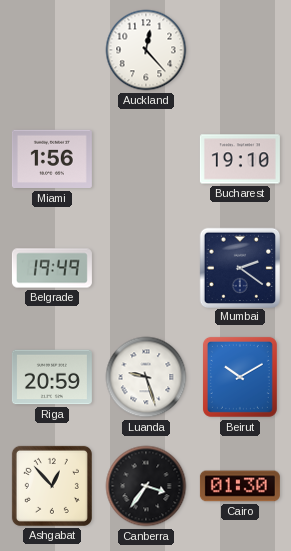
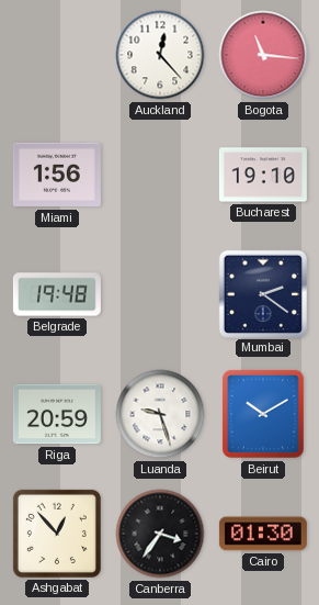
Bogota: none -> 11:16 (263, 55)
Belgrade: 19:49 -> 19:48 (57, 294)
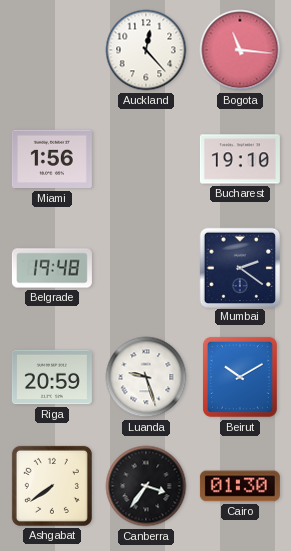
Ashgabat: 12:53 -> 7:39 (52, 486)
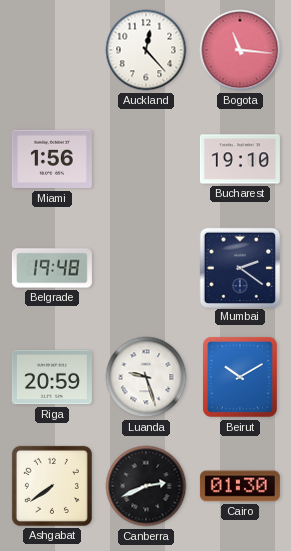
Canberra: 3:36 -> 2:41 (146, 486)
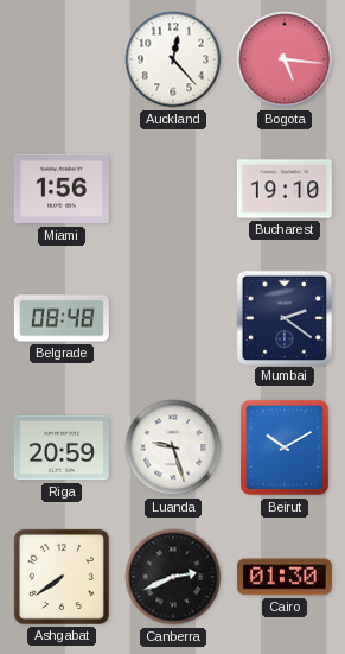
Bogota: 11:16 -> 5:16 (285, 59)
Belgrade: 19:48 -> 08:48 (62, 318)
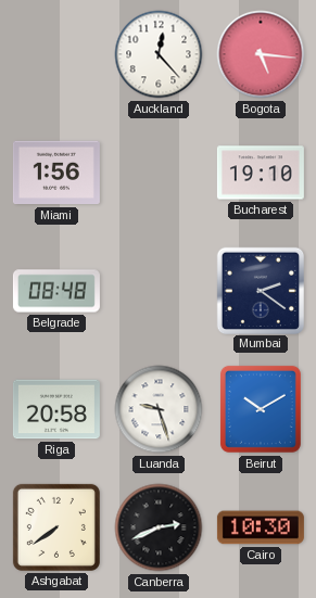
Riga: 20:59 -> 20:58 (56, 409)
Cairo: 01:30 -> 10:30 (261, 527)
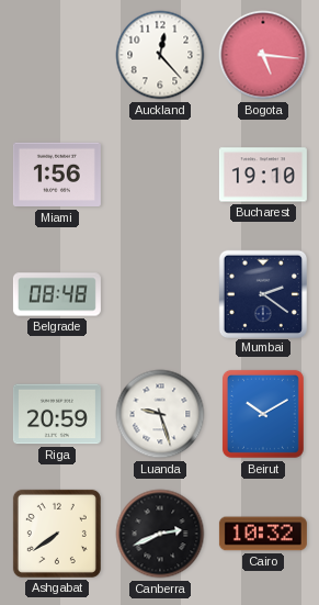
Riga: 20:58 -> 20:59 (57, 414)
Cairo: 10:30 -> 10:32 (263, 534)
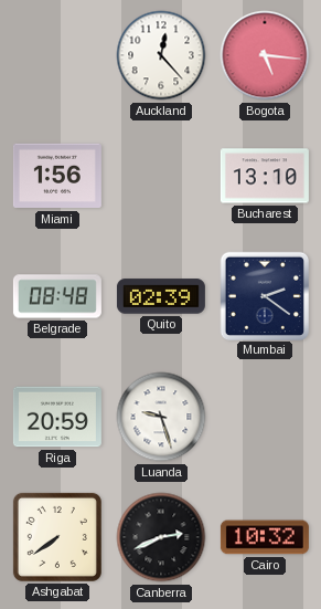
Bucharest: 19:10 -> 13:10 (265, 176)
Quito: none -> 02:39 (161, 296)
Beirut: 10:10 -> none (263, 414)
